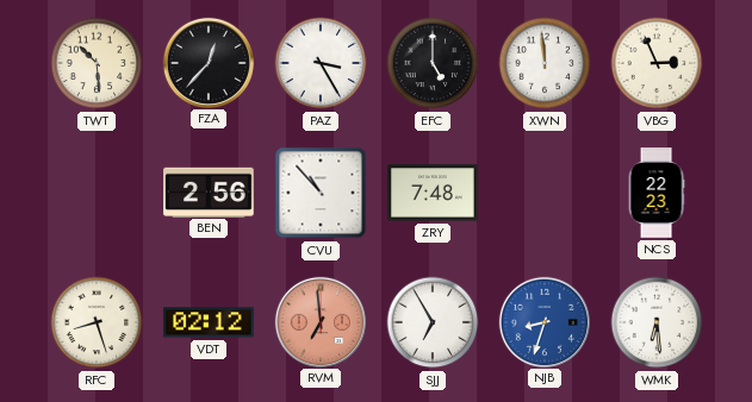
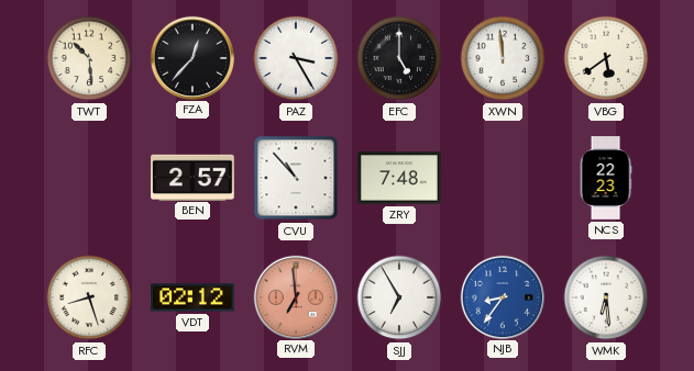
VBG: 2:56 -> 5:39 (606, 58)
BEN: 2:56 -> 2:57 (192, 177)
NJB: 8:33 -> 8:36 (502, 296)
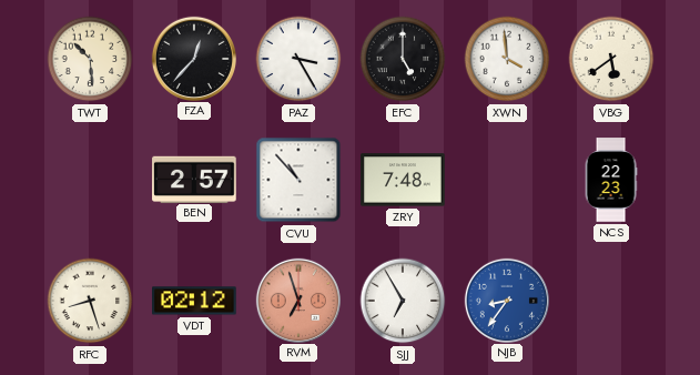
XWN: 11:59 -> 3:59 (507, 59)
RVM: 6:59 -> 6:57 (297, 300)
WMK: 6:29 -> none (606, 297)
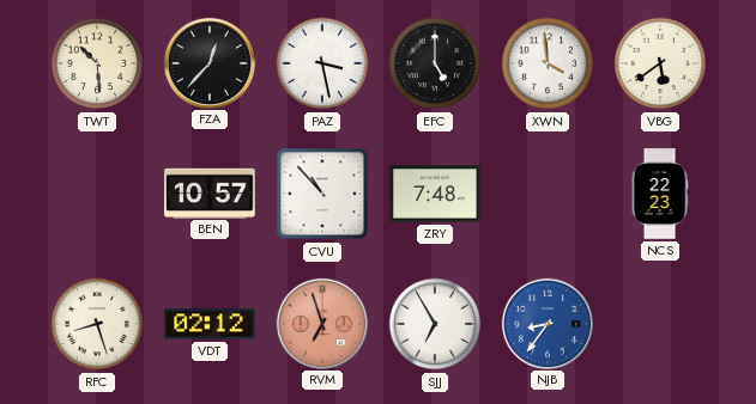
PAZ: 3:25 -> 3:28 (322, 63)
BEN: 2:57 -> 10:57 (210, 192)
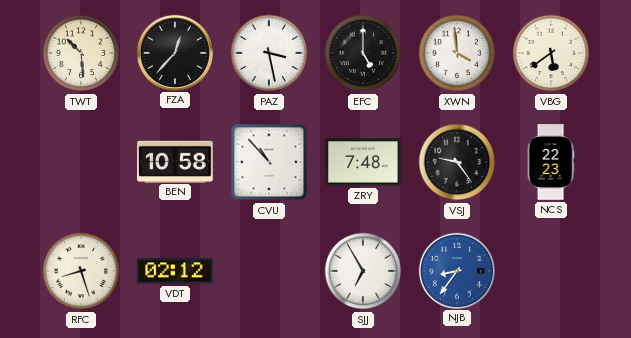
BEN: 10:57 -> 10:58 (175, 161)
VSJ: none -> 9:24 (457, 162)
RVM: 6:57 -> none (321, 323)
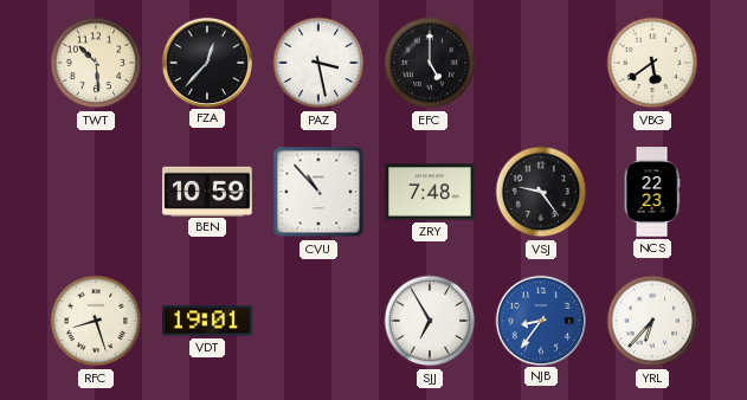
XWN: 3:59 -> none (457, 53)
BEN: 10:58 -> 10:59 (207, 191)
VDT: 02:12 -> 19:01 (207, 321)
YRL: none -> 6:37 (652, 321)
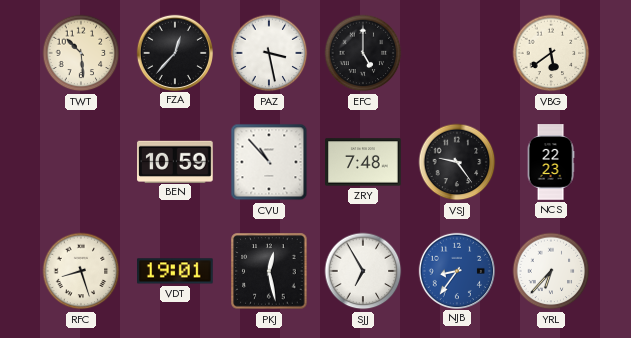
PKJ: none -> 12:28 (269, 271)
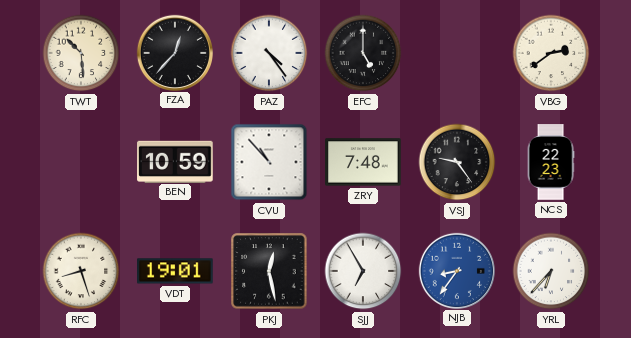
PAZ: 3:28 -> 4:24 (269, 53)
VBG: 5:39 -> 2:39 (551, 53)
